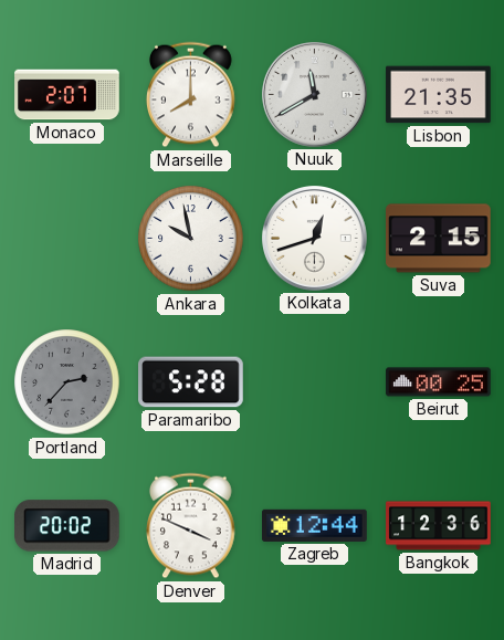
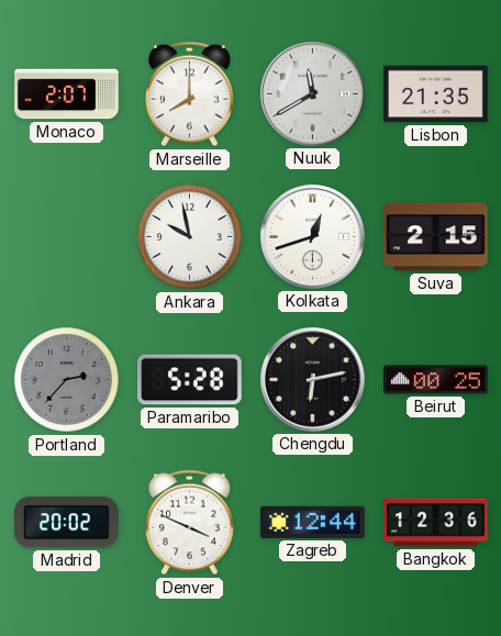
Chengdu: none -> 6:13 (313, 380)
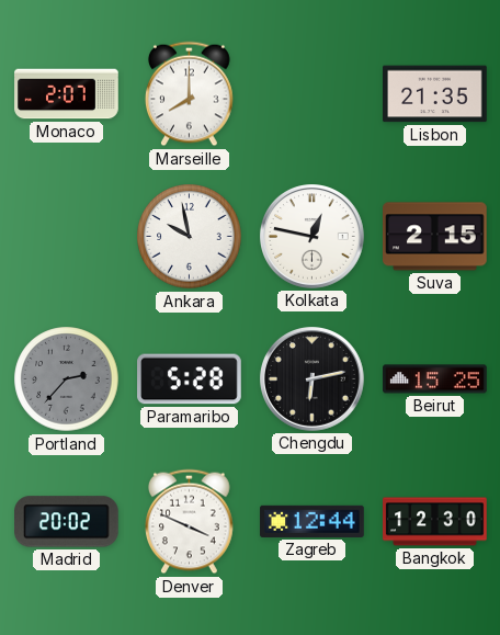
Nuuk: 11:40 -> none (313, 94)
Kolkata: 12:42 -> 12:47 (312, 237)
Beirut: 00:25 -> 15:25 (435, 379)
Bangkok: 12:36 -> 12:30 (435, 522)
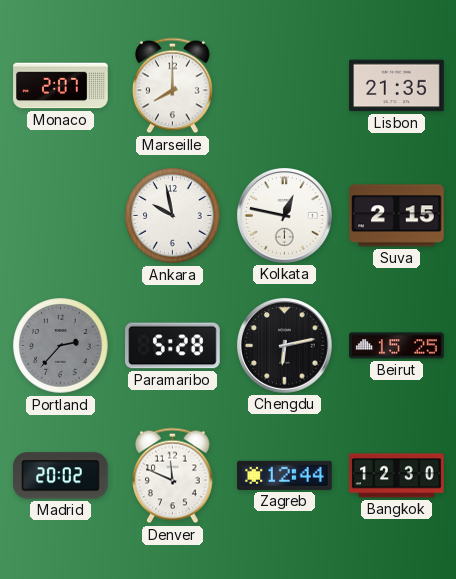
Denver: 3:49 -> 11:49 (173, 476)
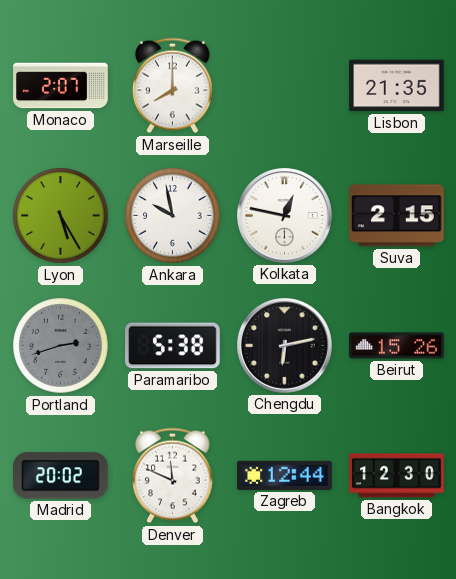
Lyon: none -> 5:25 (61, 216)
Portland: 2:37 -> 2:42 (61, 346)
Paramaribo: 5:28 -> 5:38 (173, 346)
Beirut: 15:25 -> 15:26 (397, 346)
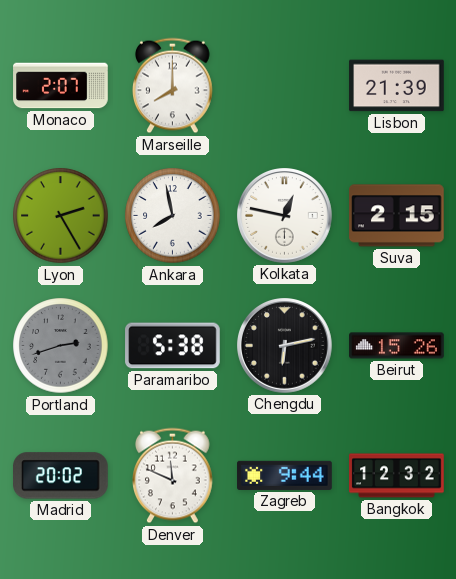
Lisbon: 21:35 -> 21:39 (397, 86)
Lyon: 5:25 -> 2:25 (61, 216)
Ankara: 9:58 -> 7:58 (173, 216)
Zagreb: 12:44 -> 9:44 (285, 475)
Bangkok: 12:30 -> 12:32 (397, 476)
